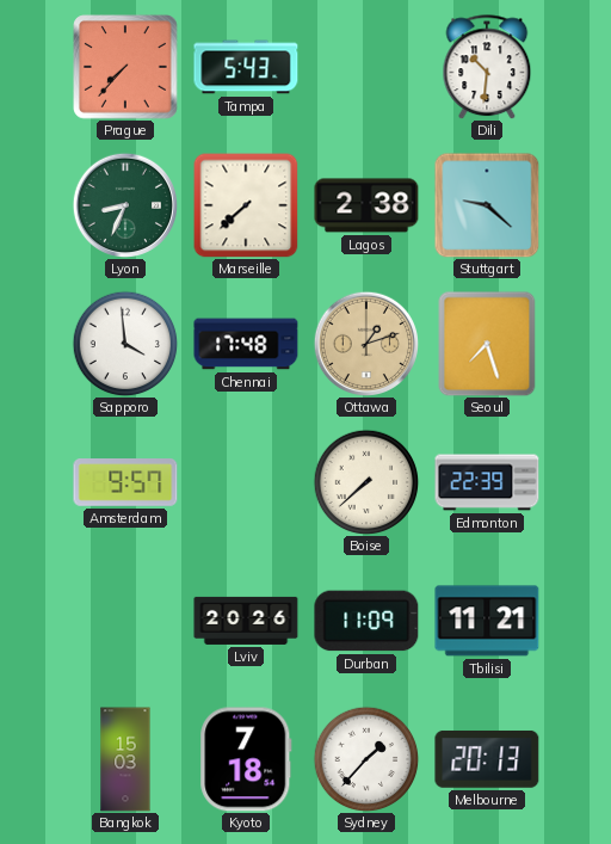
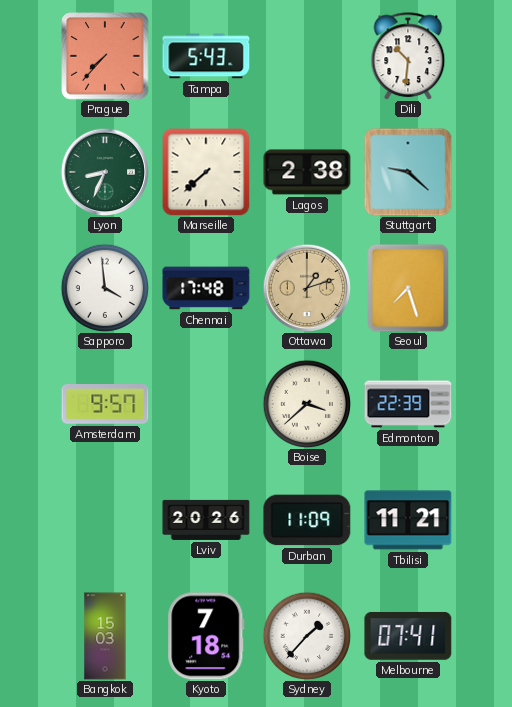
Boise: 7:38 -> 3:38 (307, 404)
Melbourne: 20:13 -> 07:41 (408, 636)
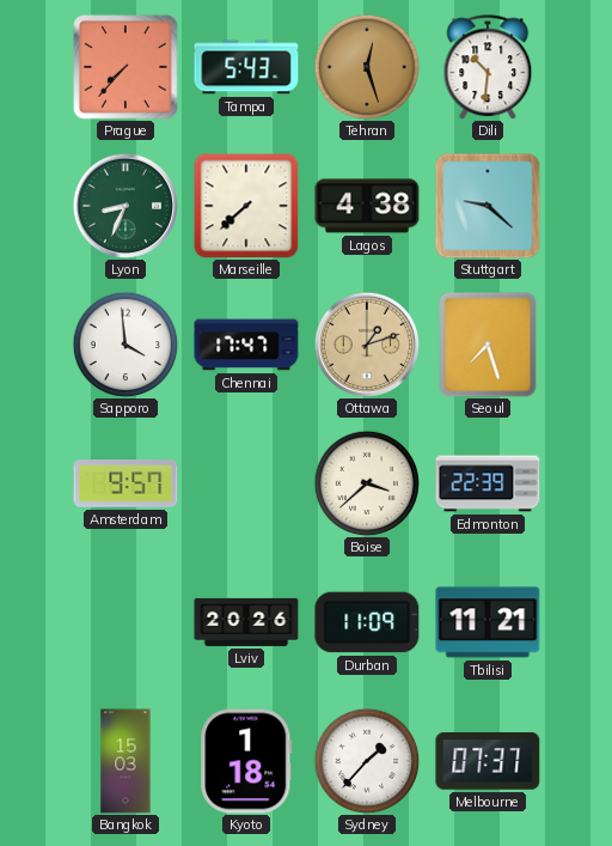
Tehran: none -> 12:27 (367, 67)
Lagos: 2:38 -> 4:38 (367, 206)
Chennai: 17:48 -> 17:47 (246, 345)
Kyoto: 7:18 -> 1:18 (246, 761)
Melbourne: 07:41 -> 07:37 (488, 761)
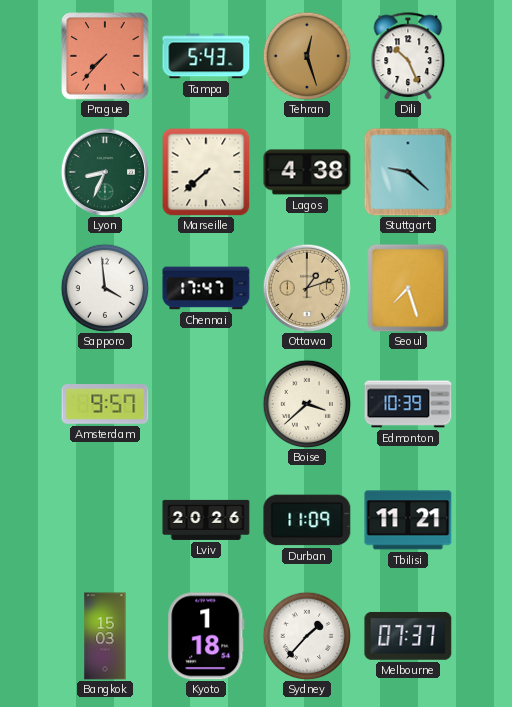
Dili: 10:31 -> 10:26 (408, 56)
Edmonton: 22:39 -> 10:39 (408, 404)
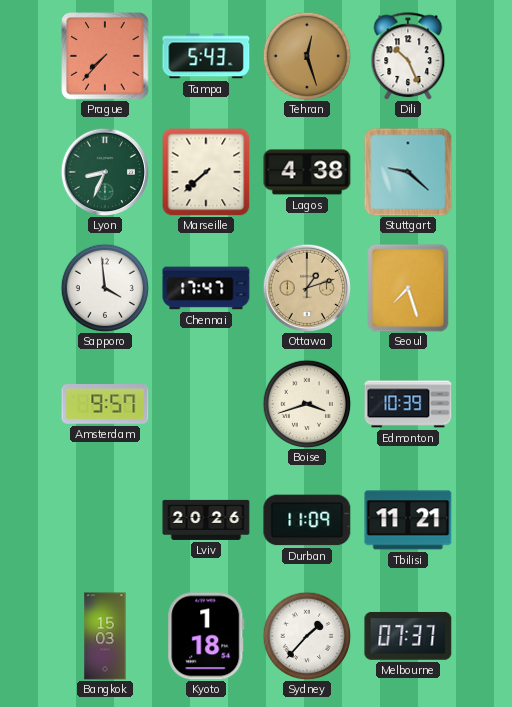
Boise: 3:38 -> 3:42 (307, 404)
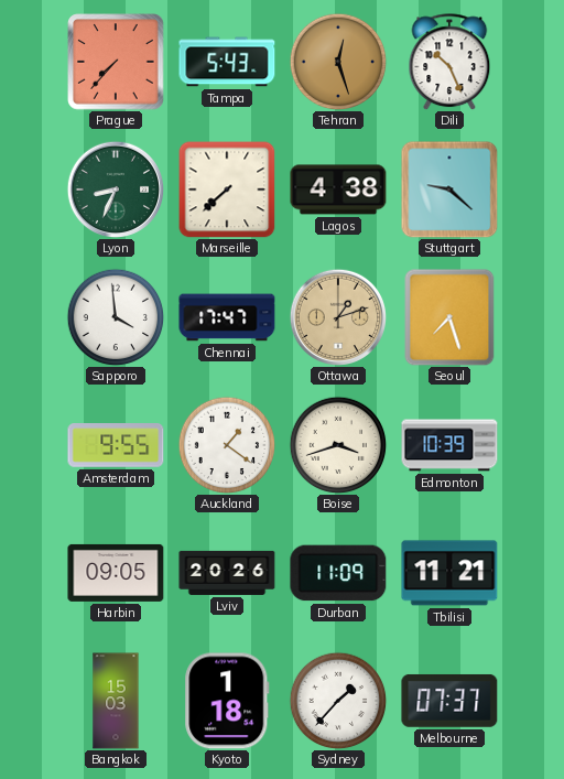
Amsterdam: 9:57 -> 9:55 (116, 446)
Auckland: none -> 1:21 (227, 445)
Harbin: none -> 09:05 (116, 573)
